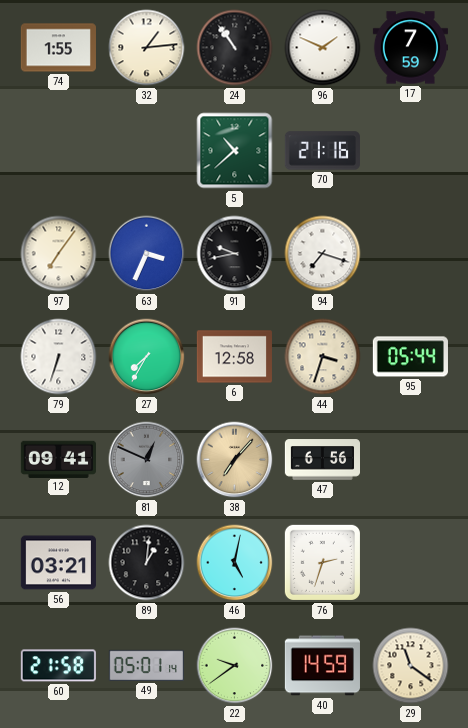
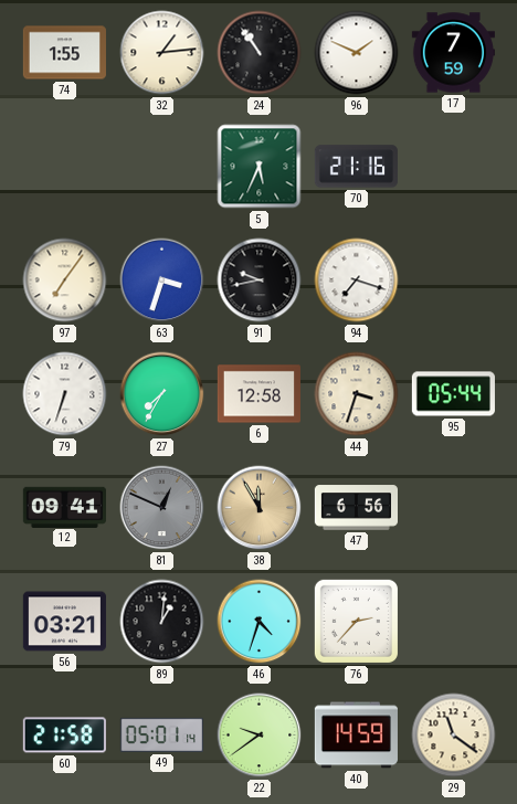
5: 10:38 -> 5:34 (260, 167)
63: 3:34 -> 3:33 (162, 281)
38: 7:07 -> 11:55 (260, 508)
46: 5:02 -> 4:33 (260, 622)
76: 2:33 -> 2:37 (356, 621)
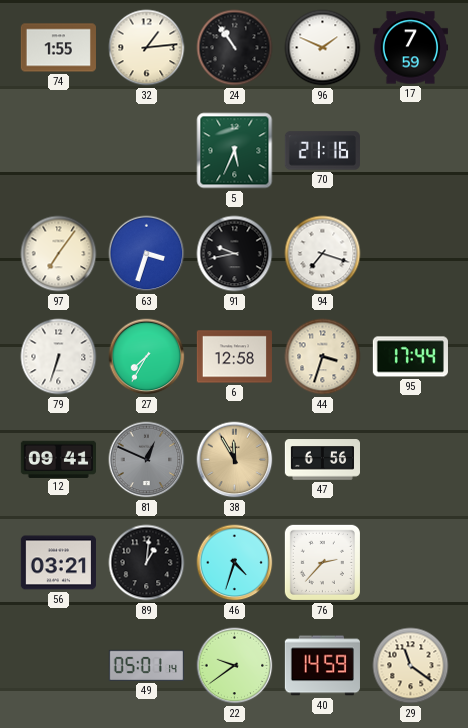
95: 05:44 -> 17:44 (410, 357)
60: 21:58 -> none (64, 736)
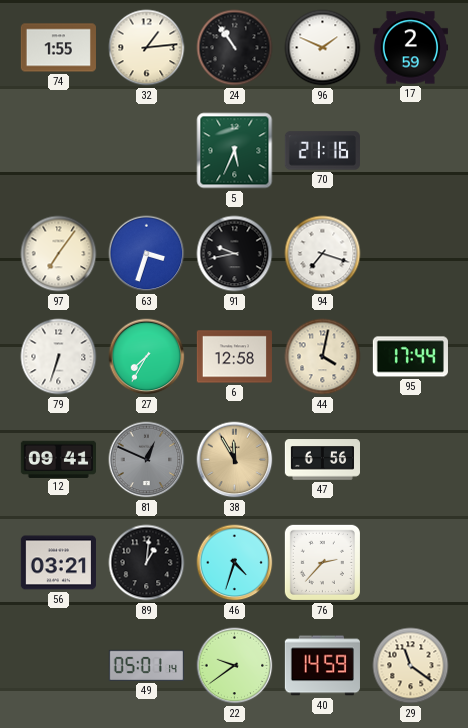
17: 7:59 -> 2:59 (410, 48)
44: 3:33 -> 4:02 (323, 357)
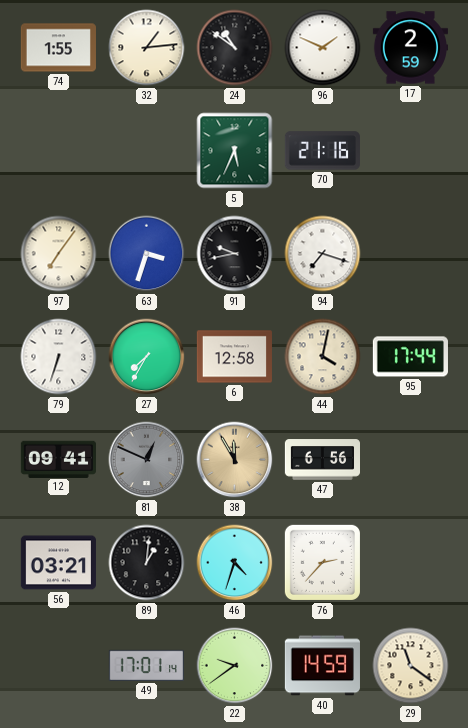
24: 10:54 -> 10:51 (235, 48)
49: 05:01 -> 17:01 (146, 665)
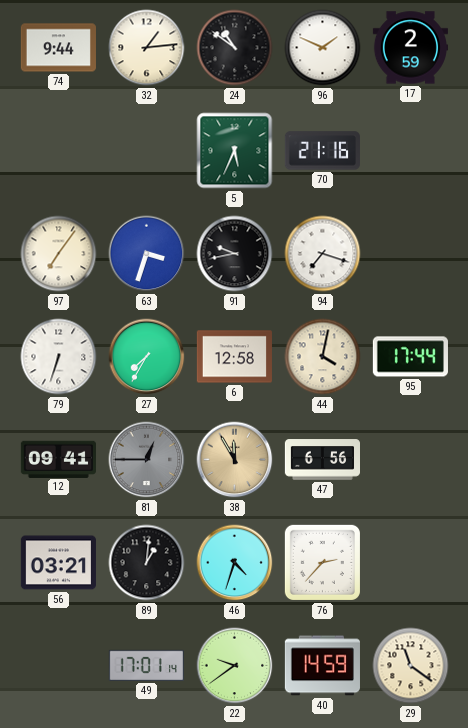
74: 1:55 -> 9:44 (58, 48)
81: 12:49 -> 12:45 (147, 460)
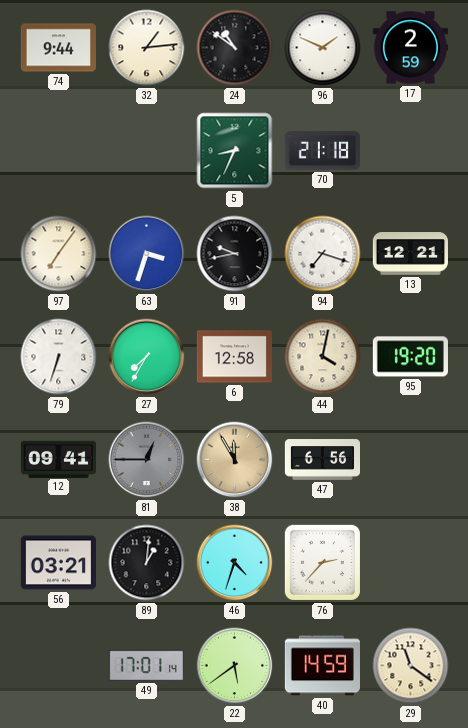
5: 5:34 -> 8:34 (235, 151)
70: 21:16 -> 21:18 (322, 151)
13: none -> 12:21 (410, 254)
95: 17:44 -> 19:20 (410, 357)
22: 9:39 -> 5:39 (235, 666)
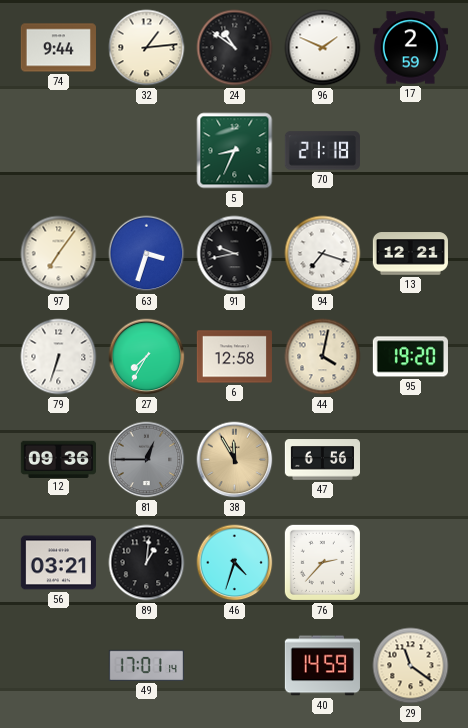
12: 09:41 -> 09:36 (58, 459)
22: 5:39 -> none (235, 666)
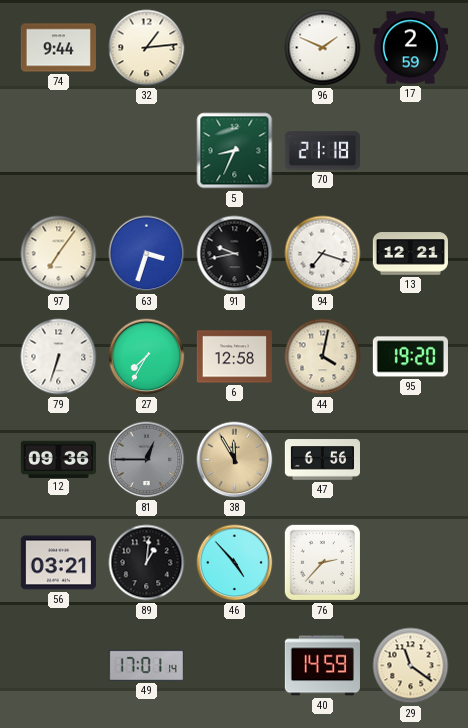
24: 10:51 -> none (235, 48)
46: 4:33 -> 4:53 (235, 563)
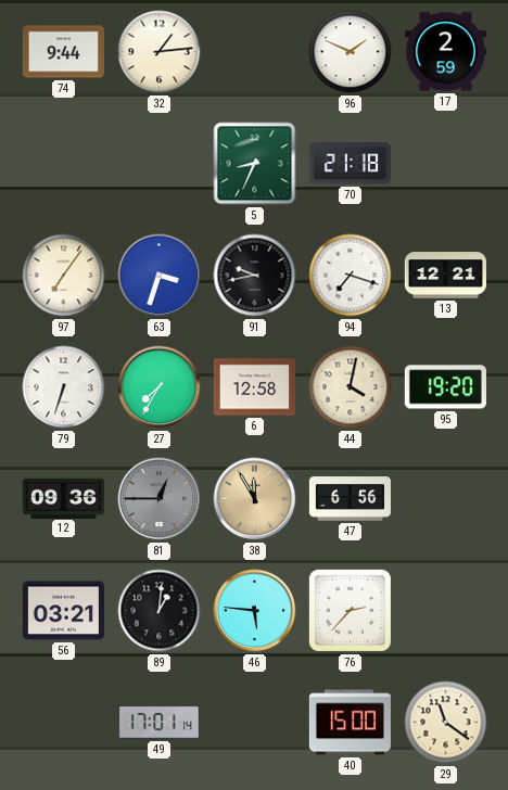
46: 4:53 -> 5:46 (255, 611)
40: 14:59 -> 15:00 (350, 723)
